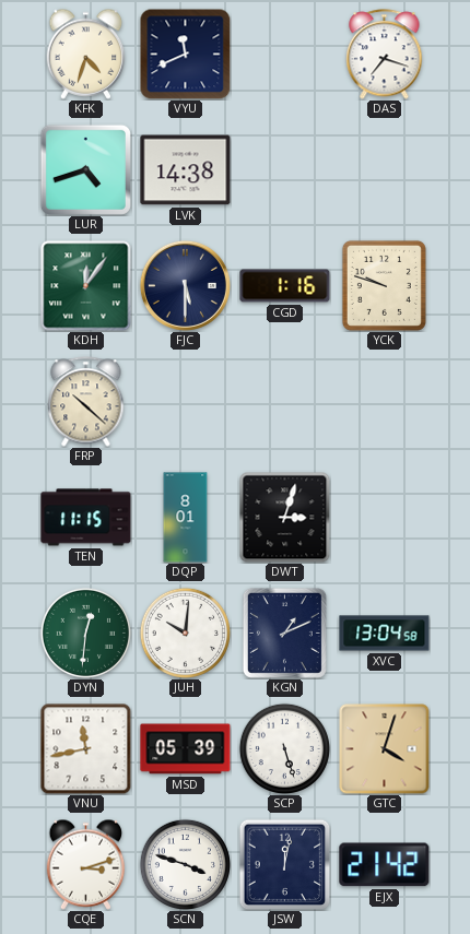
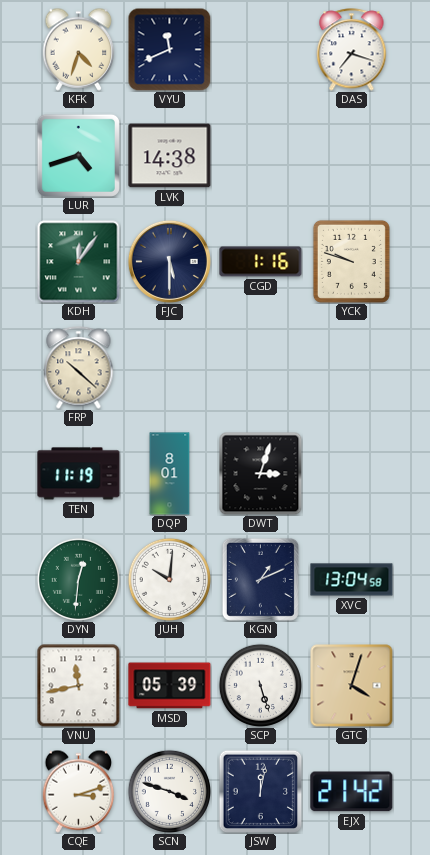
TEN: 11:15 -> 11:19 (79, 474)
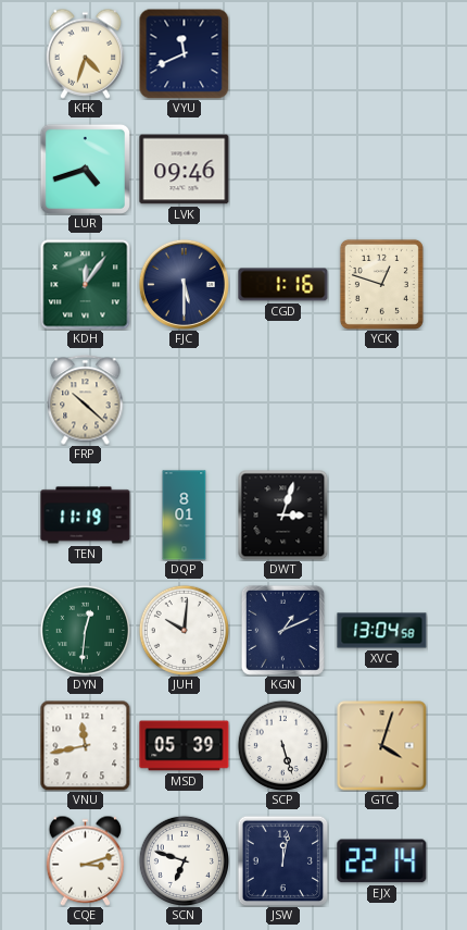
DAS: 7:18 -> none (352, 50)
LVK: 14:38 -> 09:46 (185, 170)
YCK: 9:48 -> 12:48 (381, 284)
SCN: 3:48 -> 6:48 (184, 860)
EJX: 21:42 -> 22:14 (382, 861)
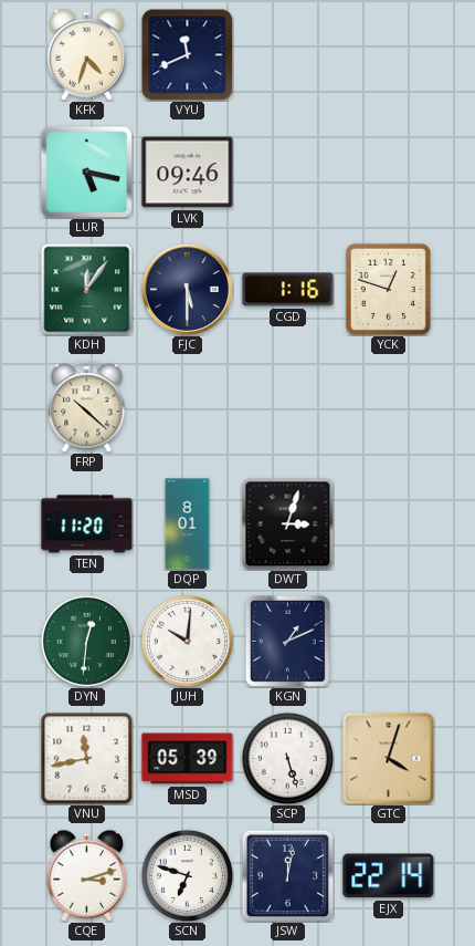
LUR: 4:42 -> 5:17 (86, 171)
TEN: 11:19 -> 11:20 (87, 524)
XVC: 13:04 -> none (382, 631)
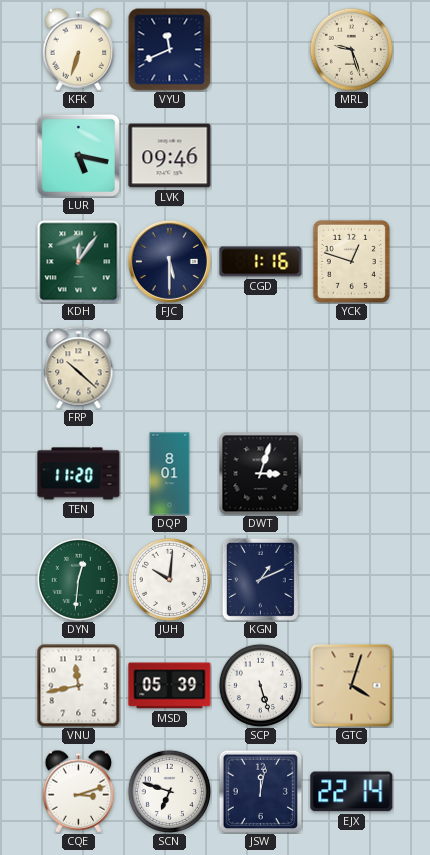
KFK: 4:33 -> 6:33 (79, 49)
MRL: none -> 9:27 (351, 49)
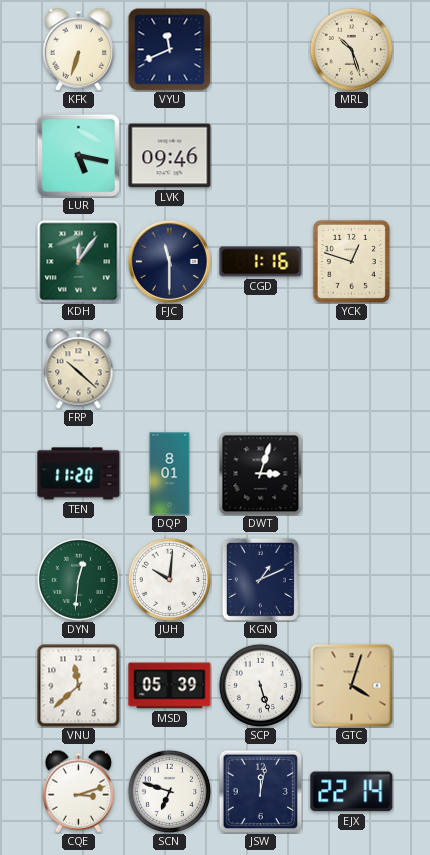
MRL: 9:27 -> 10:27 (351, 49)
FJC: 5:30 -> 11:30 (169, 261)
VNU: 11:43 -> 11:38 (78, 685)
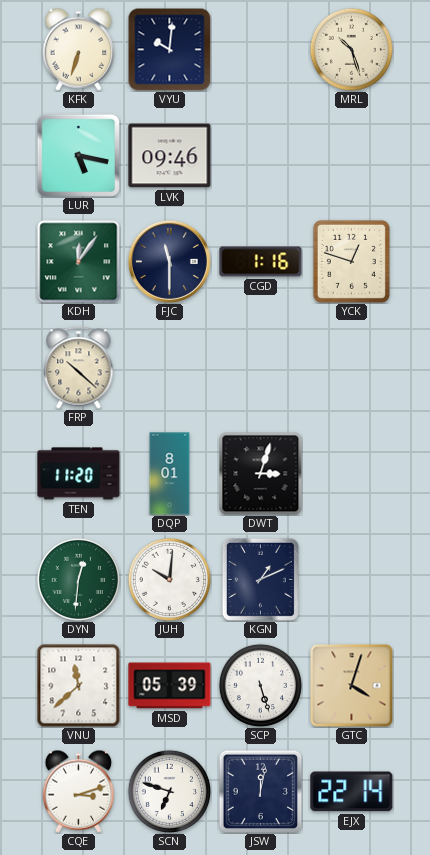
VYU: 11:41 -> 10:01 (169, 49)
